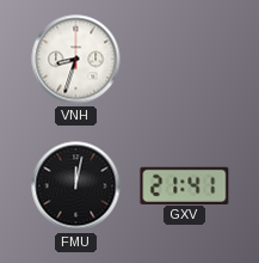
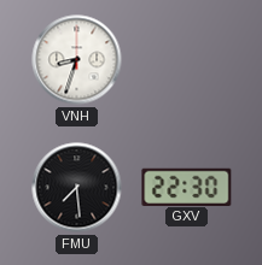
FMU: 12:02 -> 7:29 (77, 188)
GXV: 21:41 -> 22:30 (187, 187)
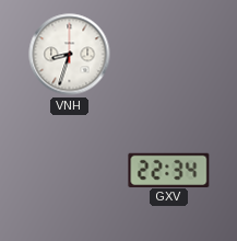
FMU: 7:29 -> none (77, 188)
GXV: 22:30 -> 22:34 (169, 170)
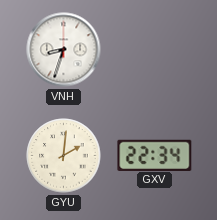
GYU: none -> 2:01 (64, 156)
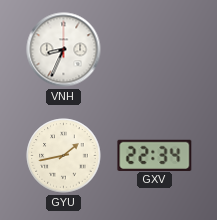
VNH: 8:33 -> 8:34 (64, 50)
GYU: 2:01 -> 1:43 (64, 156)
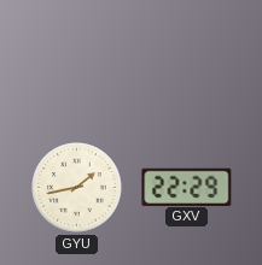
VNH: 8:34 -> none (64, 50)
GXV: 22:34 -> 22:29 (187, 187)
